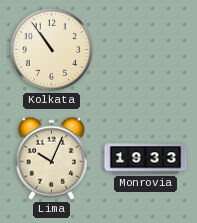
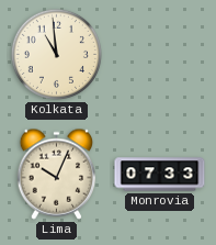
Kolkata: 10:54 -> 10:59 (56, 54)
Monrovia: 19:33 -> 07:33 (160, 175)
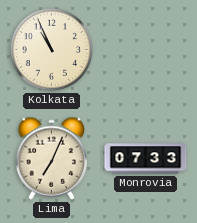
Kolkata: 10:59 -> 10:56 (51, 49)
Lima: 10:04 -> 7:04 (52, 158)
